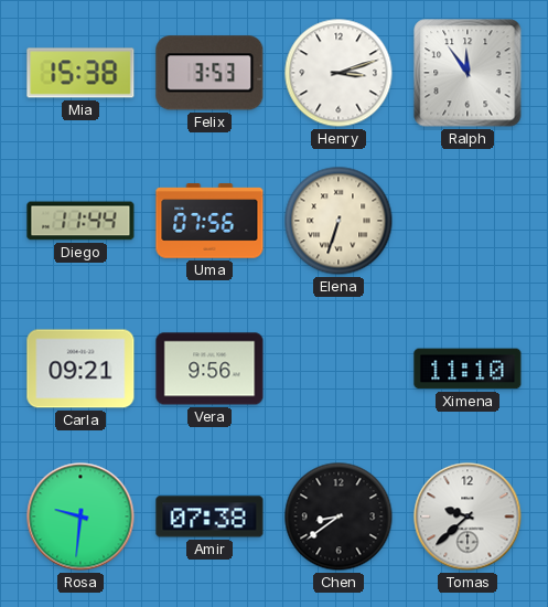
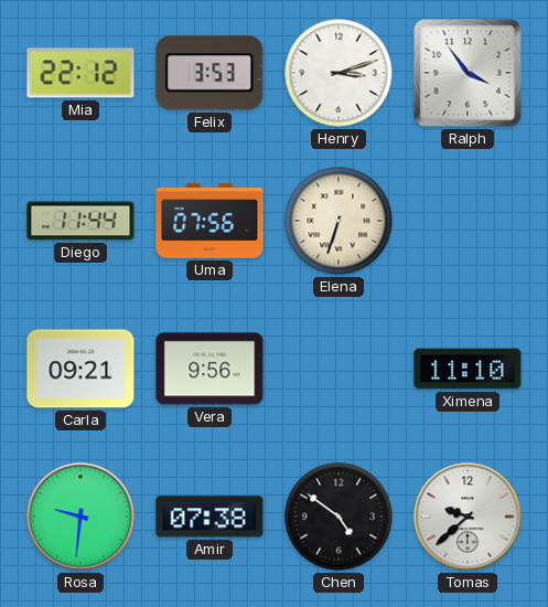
Mia: 15:38 -> 22:12 (80, 73)
Ralph: 11:54 -> 3:54 (468, 73)
Chen: 8:39 -> 4:51 (339, 517)
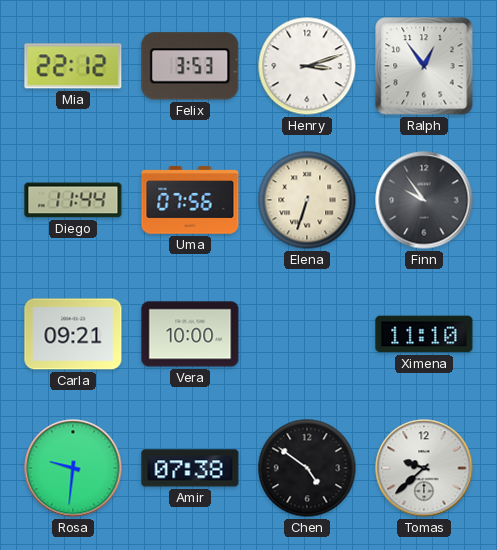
Ralph: 3:54 -> 12:54 (424, 66)
Finn: none -> 9:54 (424, 200)
Vera: 9:56 -> 10:00 (190, 334)
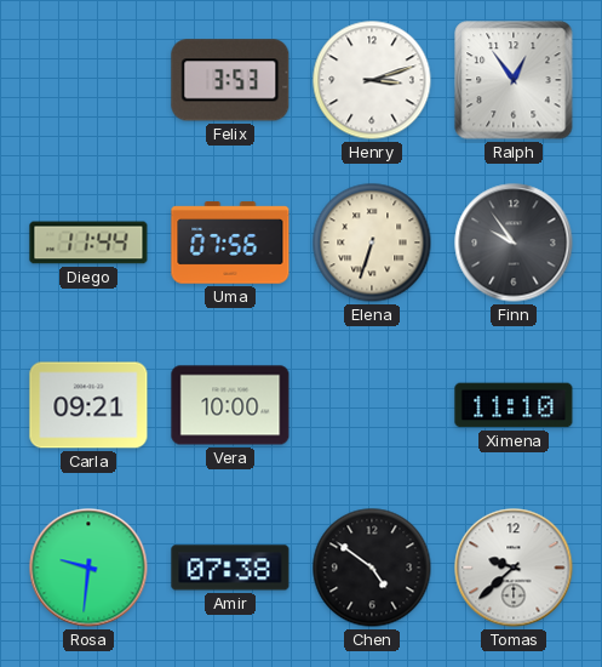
Mia: 22:12 -> none (73, 66)
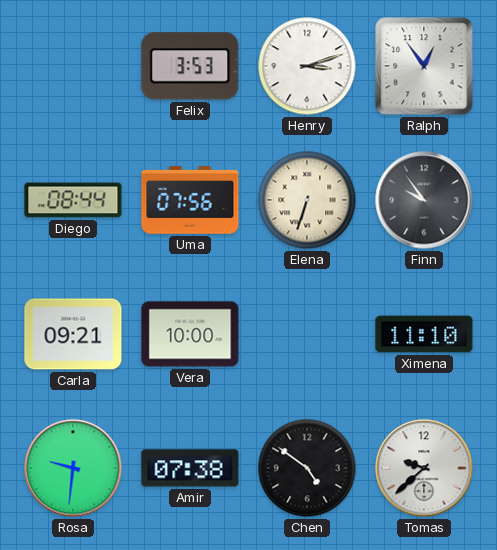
Diego: 11:44 -> 08:44 (73, 200)
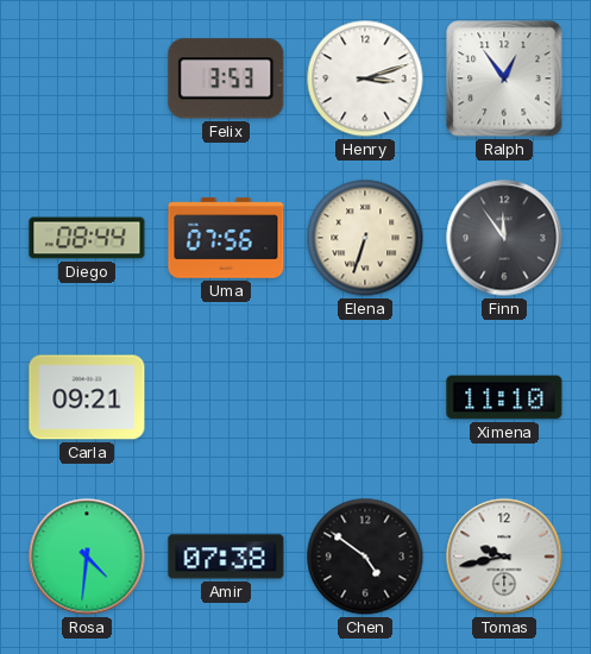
Finn: 9:54 -> 11:54 (504, 238)
Vera: 10:00 -> none (190, 334)
Rosa: 9:31 -> 4:31 (87, 556)
Tomas: 9:38 -> 9:43 (504, 556)
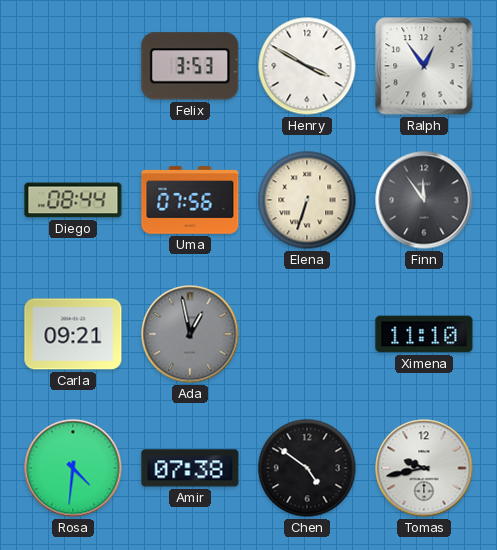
Henry: 3:12 -> 3:50 (307, 66)
Ada: none -> 12:58 (190, 334)
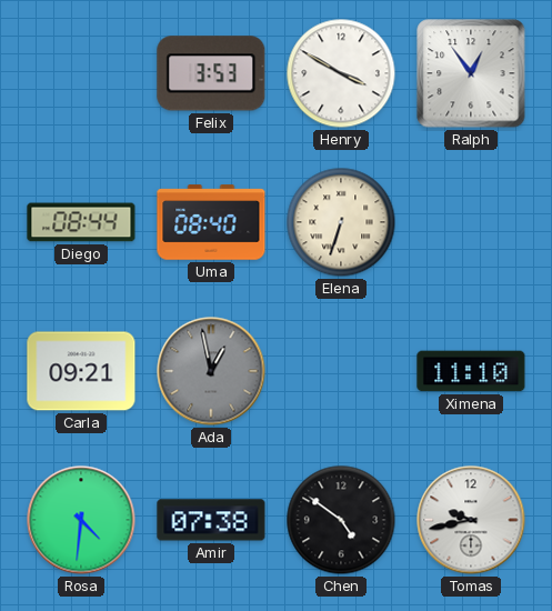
Uma: 07:56 -> 08:40 (211, 222)
Finn: 11:54 -> none (424, 200)
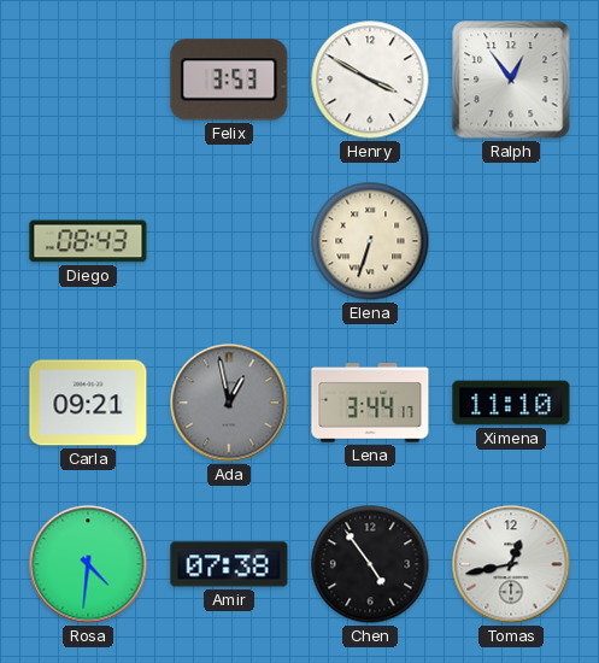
Diego: 08:44 -> 08:43 (88, 241)
Uma: 08:40 -> none (211, 222)
Lena: none -> 3:44 (370, 403)
Chen: 4:51 -> 4:54 (370, 564)
Tomas: 9:43 -> 12:43 (511, 564)
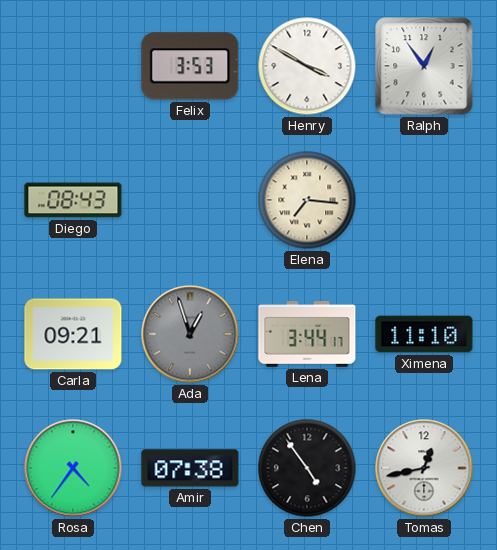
Elena: 6:33 -> 7:16 (307, 200)
Ada: 12:58 -> 12:57 (190, 334)
Rosa: 4:31 -> 4:36 (73, 468)
